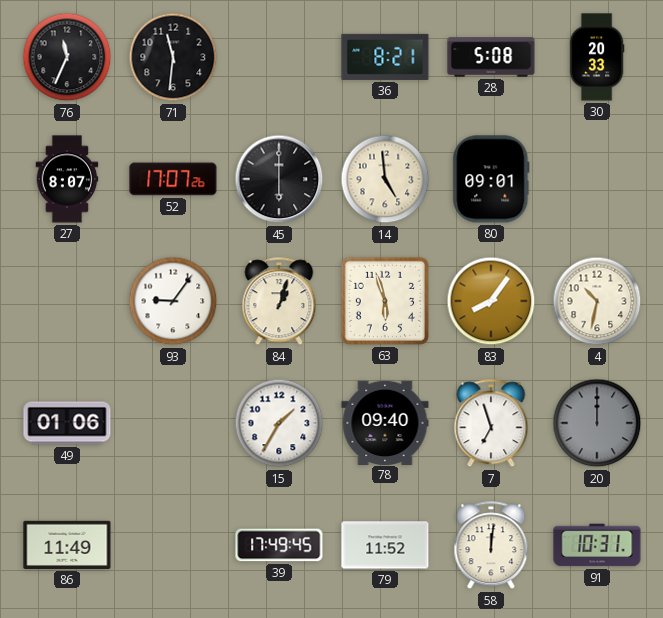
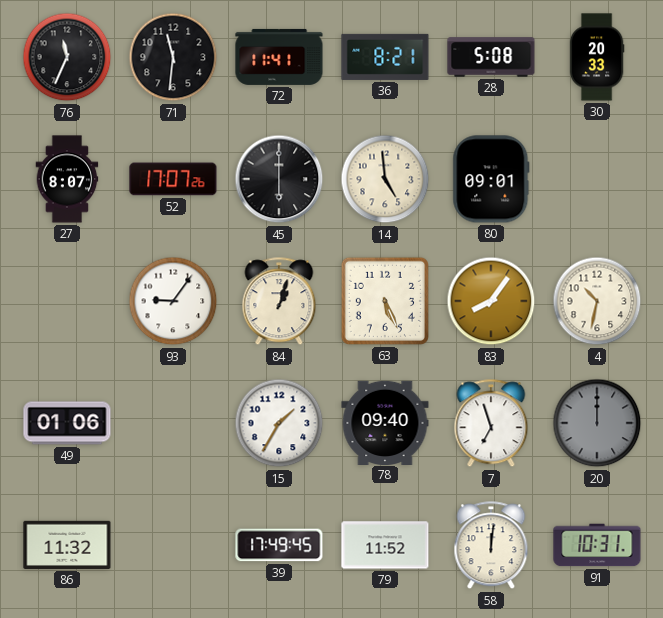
72: none -> 11:41 (279, 57)
63: 5:57 -> 5:26 (385, 301)
86: 11:49 -> 11:32 (67, 545)
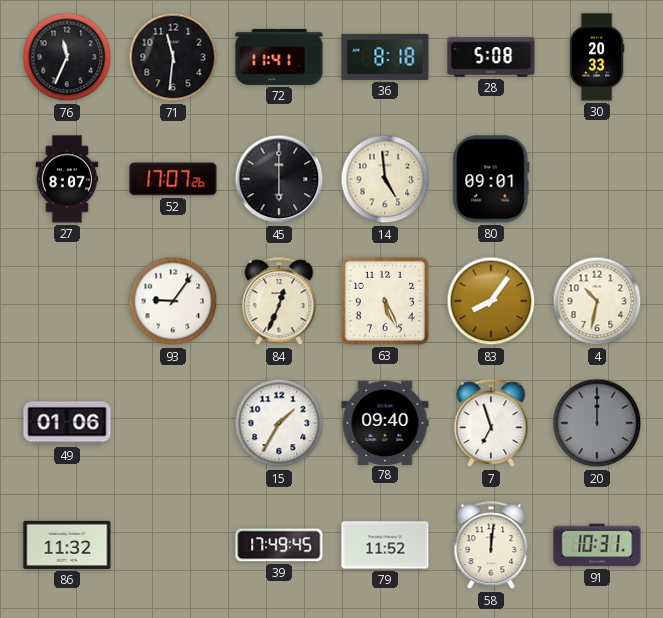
36: 8:21 -> 8:18 (385, 57)
84: 1:03 -> 12:34 (279, 302)
